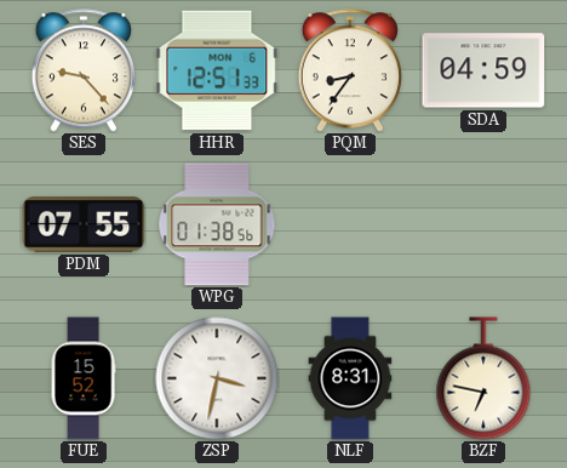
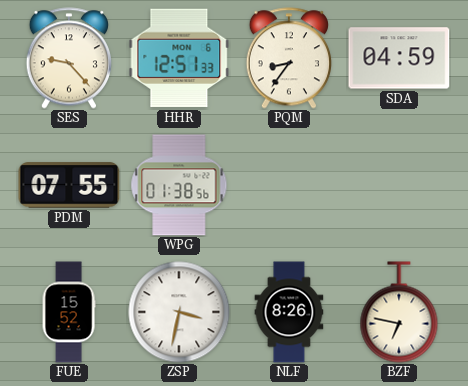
NLF: 8:31 -> 8:26 (289, 312)
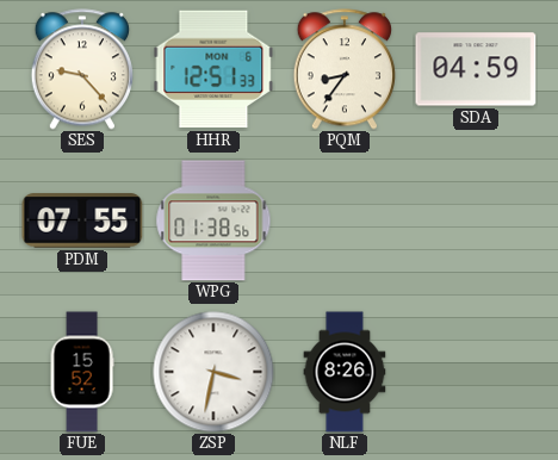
BZF: 6:47 -> none (399, 312)
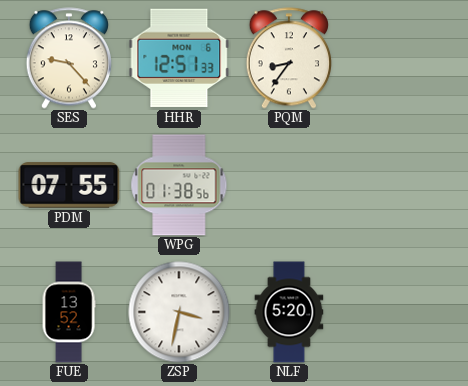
SDA: 04:59 -> none (476, 69)
FUE: 15:52 -> 13:52 (69, 312)
NLF: 8:26 -> 5:20 (289, 312)
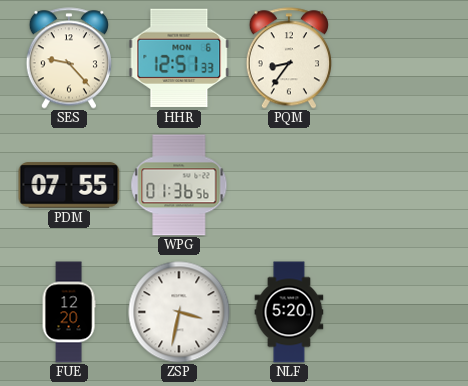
WPG: 01:38 -> 01:36 (179, 185)
FUE: 13:52 -> 12:20 (69, 312)
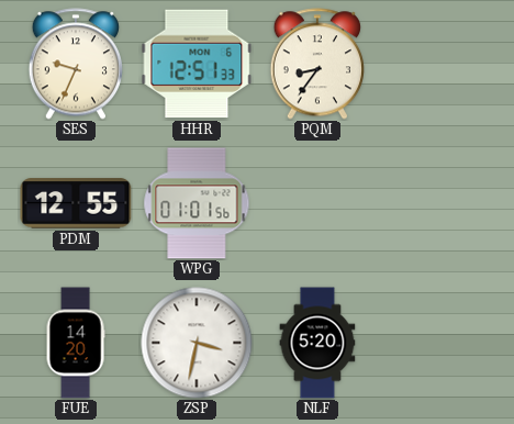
SES: 9:23 -> 9:34 (75, 64)
PDM: 07:55 -> 12:55 (76, 203)
WPG: 01:36 -> 01:01 (197, 203)
FUE: 12:20 -> 14:20 (76, 343)
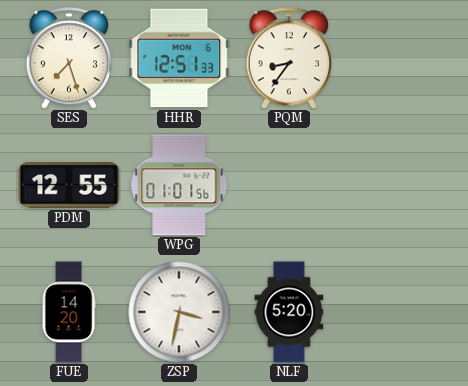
SES: 9:34 -> 7:27 (68, 58)
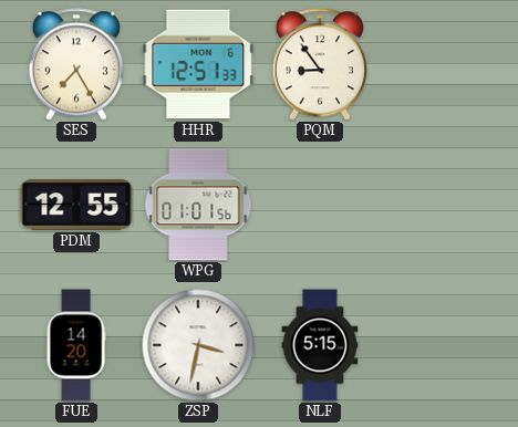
SES: 7:27 -> 7:25 (75, 64)
PQM: 8:36 -> 8:54 (319, 64)
NLF: 5:20 -> 5:15 (320, 345)
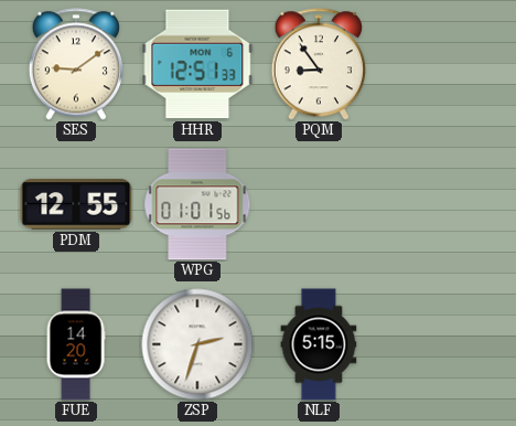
SES: 7:25 -> 9:09 (75, 64)
ZSP: 3:32 -> 2:33 (197, 344)
